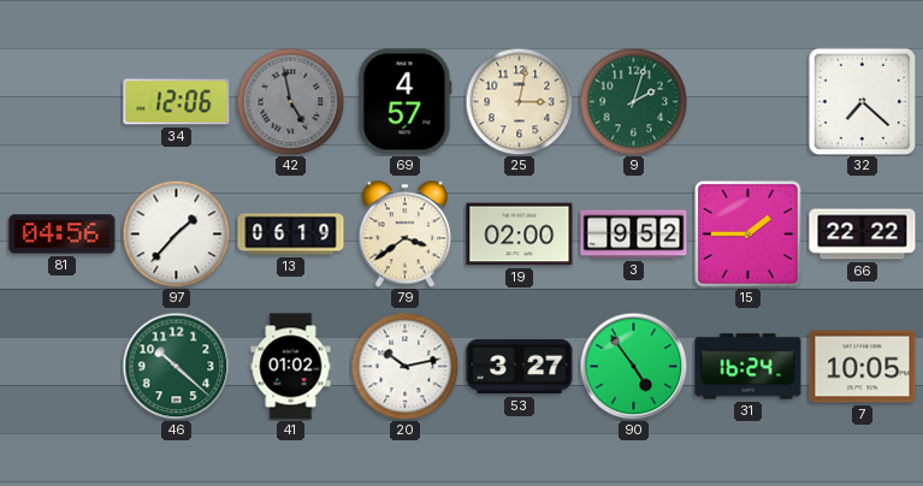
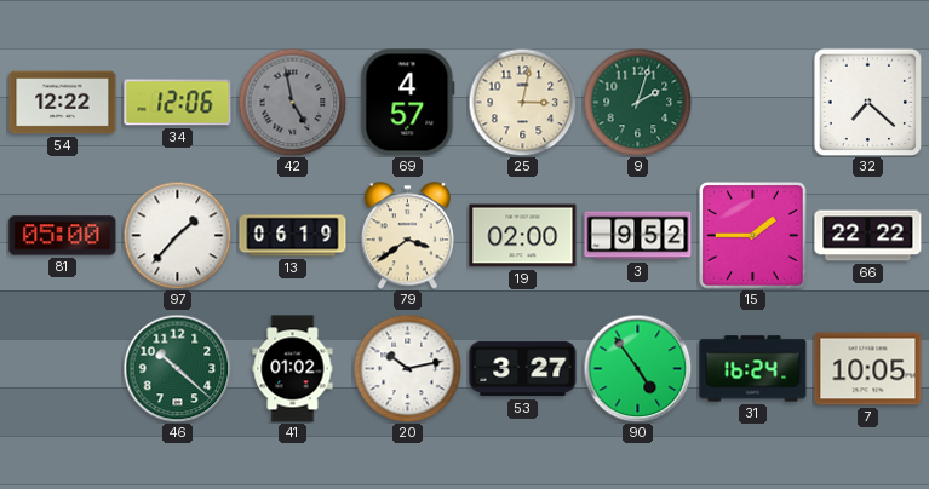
54: none -> 12:22 (63, 103)
81: 04:56 -> 05:00 (63, 236)
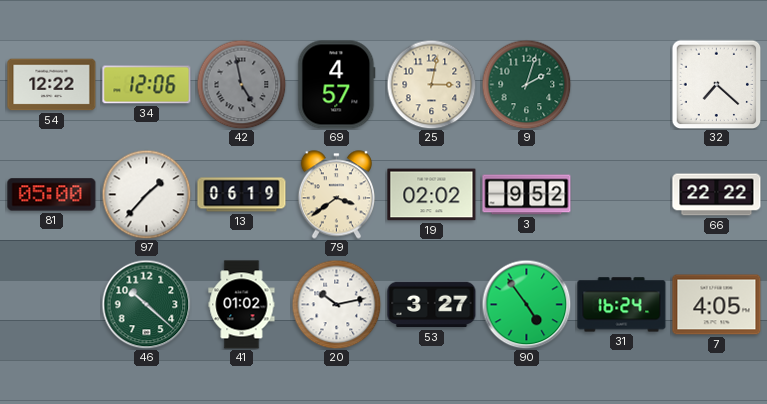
19: 02:00 -> 02:02 (432, 195)
15: 1:45 -> none (753, 236)
7: 10:05 -> 4:05 (717, 305)
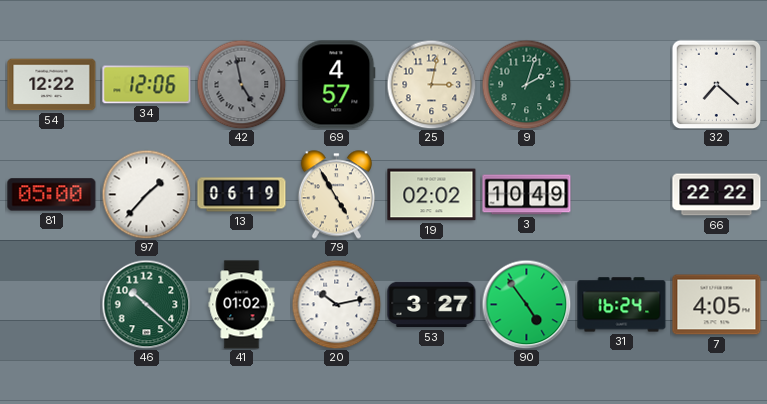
79: 3:39 -> 4:55 (336, 195)
3: 9:52 -> 10:49 (527, 195)
